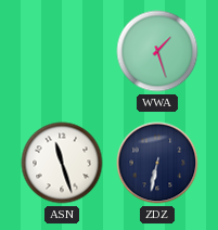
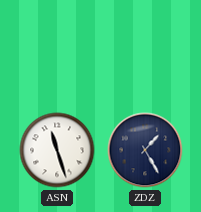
WWA: 1:27 -> none (157, 51)
ZDZ: 6:32 -> 1:25 (145, 150)
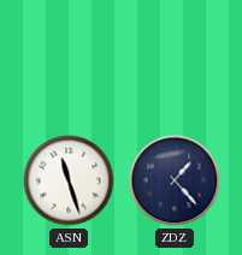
ZDZ: 1:25 -> 1:23 (175, 180)
